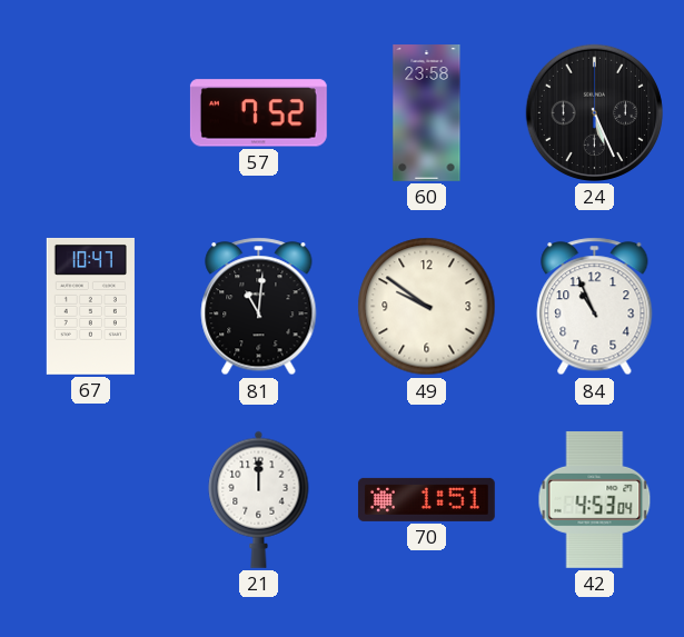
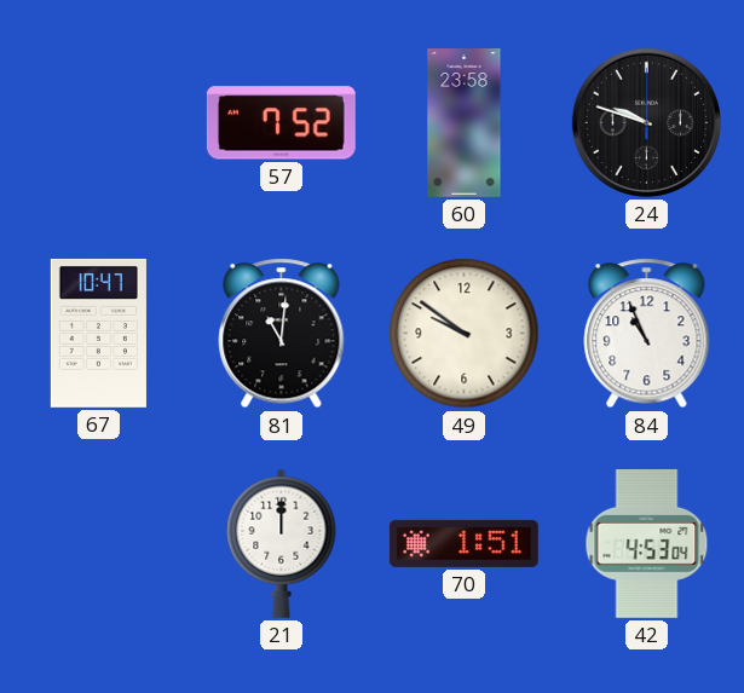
24: 5:26 -> 9:48 (646, 122)
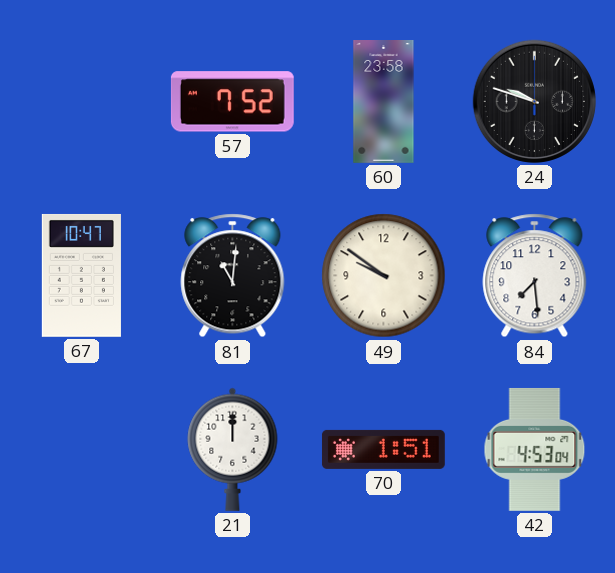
84: 10:56 -> 7:29 (535, 276)
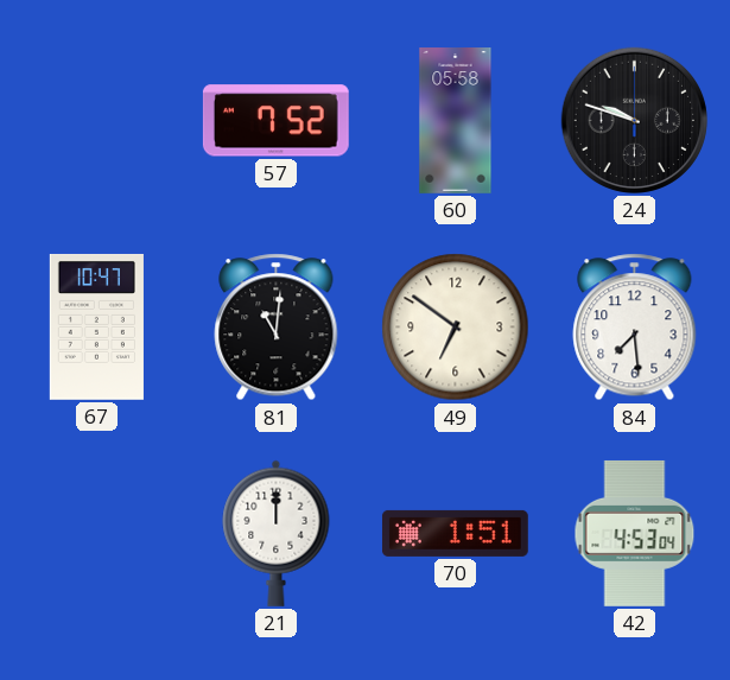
60: 23:58 -> 05:58 (456, 121)
49: 9:51 -> 6:51 (456, 328)
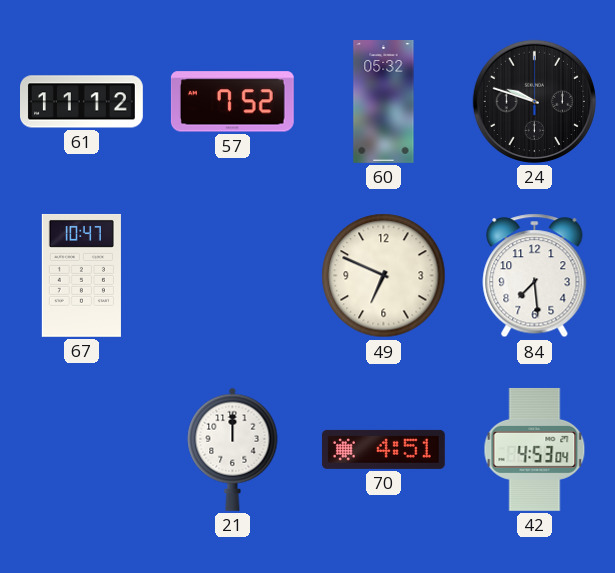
61: none -> 11:12 (82, 102)
60: 05:58 -> 05:32 (384, 102)
81: 11:01 -> none (277, 328)
49: 6:51 -> 6:49 (384, 276)
70: 1:51 -> 4:51 (383, 449)
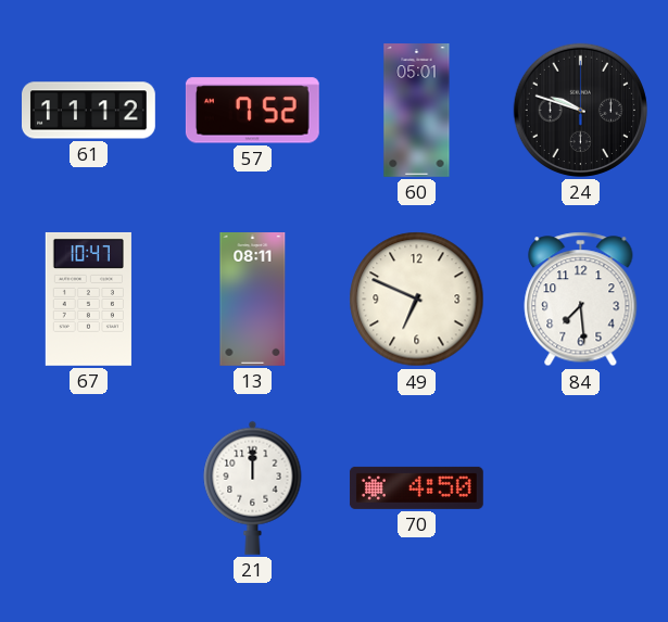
60: 05:32 -> 05:01 (417, 111)
13: none -> 08:11 (253, 300)
70: 4:51 -> 4:50 (416, 487)
42: 4:53 -> none (535, 449)
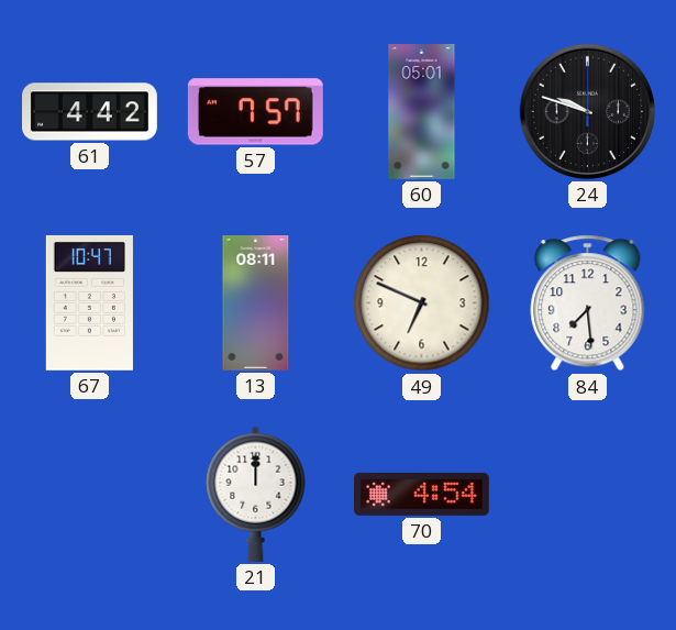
61: 11:12 -> 4:42 (90, 112)
57: 7:52 -> 7:57 (255, 112)
70: 4:50 -> 4:54 (421, 494)
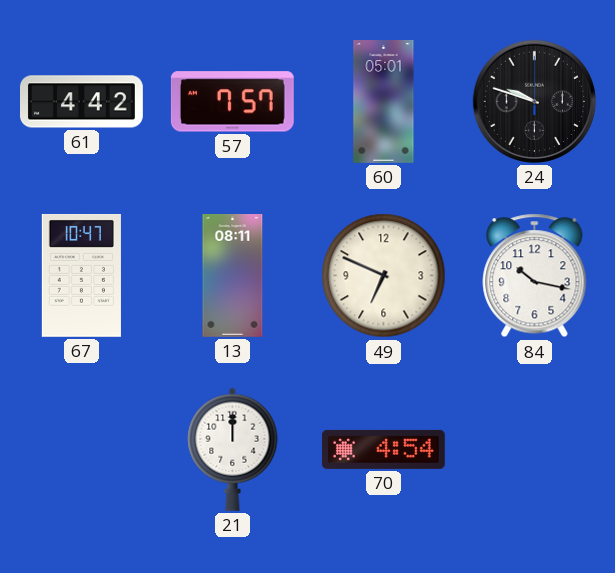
84: 7:29 -> 10:17 (535, 276)
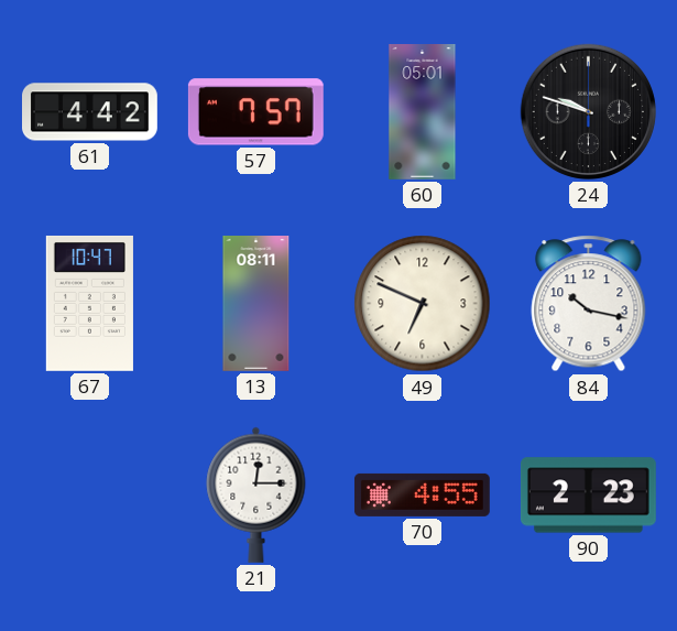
21: 12:00 -> 12:15 (256, 494)
70: 4:54 -> 4:55 (422, 494)
90: none -> 2:23 (588, 496)
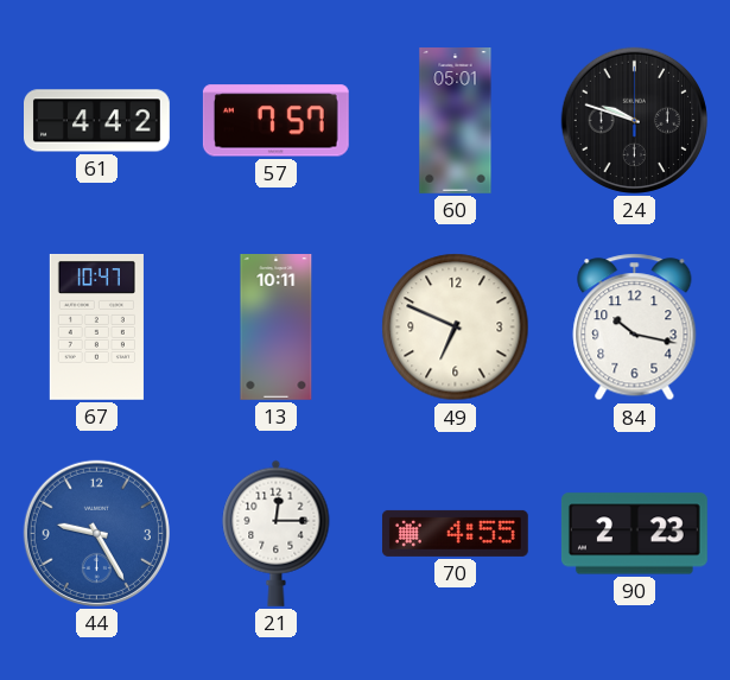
13: 08:11 -> 10:11 (277, 328)
44: none -> 9:25 (96, 533)
